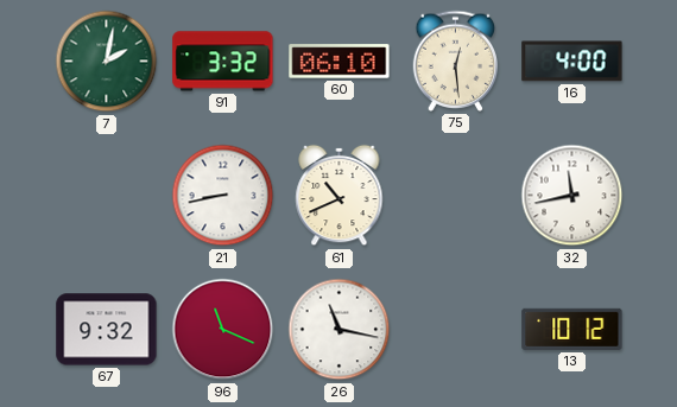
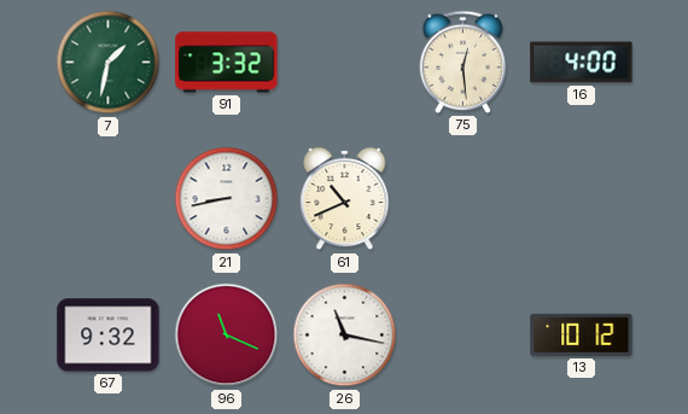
7: 2:02 -> 1:32 (109, 63)
60: 06:10 -> none (340, 62)
32: 11:43 -> none (572, 196)
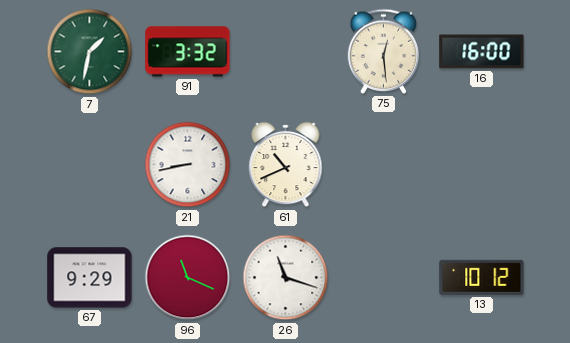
16: 4:00 -> 16:00 (482, 52)
67: 9:32 -> 9:29 (90, 278)
26: 11:17 -> 11:18 (286, 278)
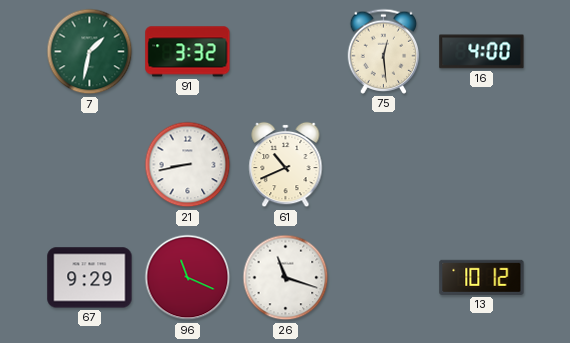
16: 16:00 -> 4:00 (482, 52)
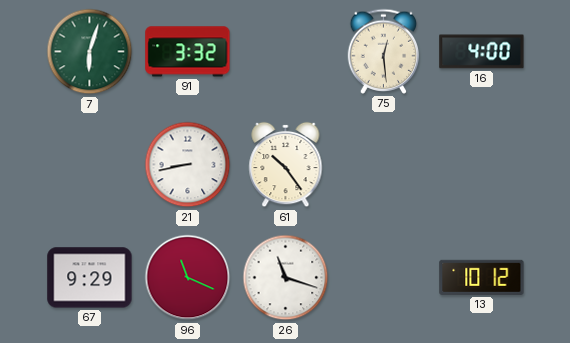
7: 1:32 -> 6:03 (90, 52)
61: 10:41 -> 10:24 (286, 165)
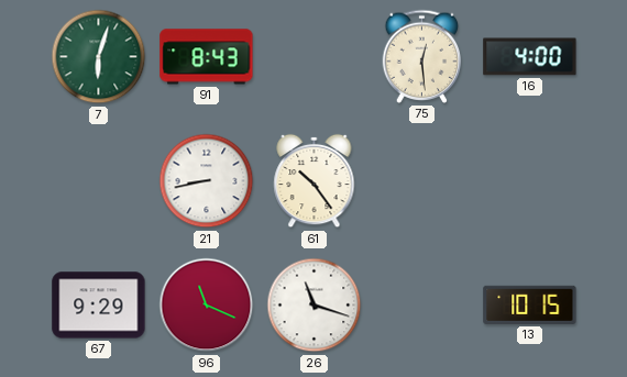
91: 3:32 -> 8:43 (207, 57)
13: 10:12 -> 10:15 (530, 304)
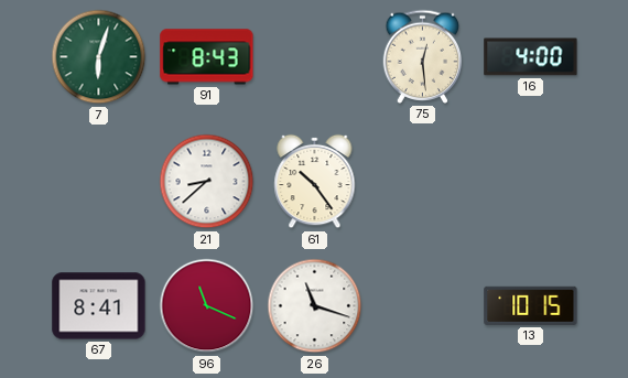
21: 8:43 -> 8:38 (207, 182)
67: 9:29 -> 8:41 (99, 306)
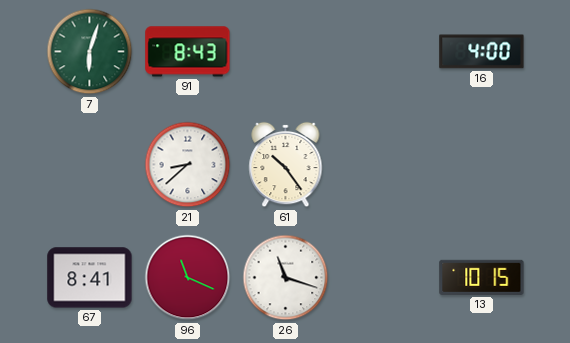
75: 12:29 -> none (423, 56)
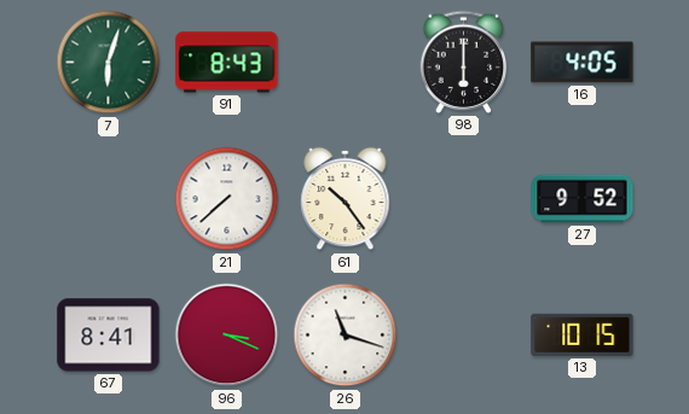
98: none -> 6:00 (464, 62)
16: 4:00 -> 4:05 (583, 63)
21: 8:38 -> 7:38 (227, 199)
27: none -> 9:52 (583, 199)
96: 11:19 -> 3:19 (227, 336)
